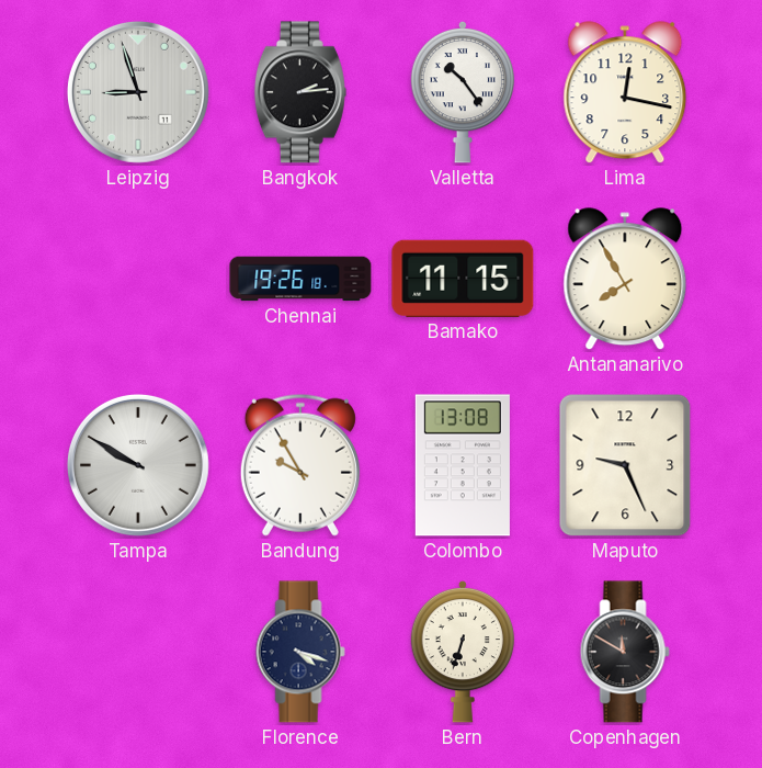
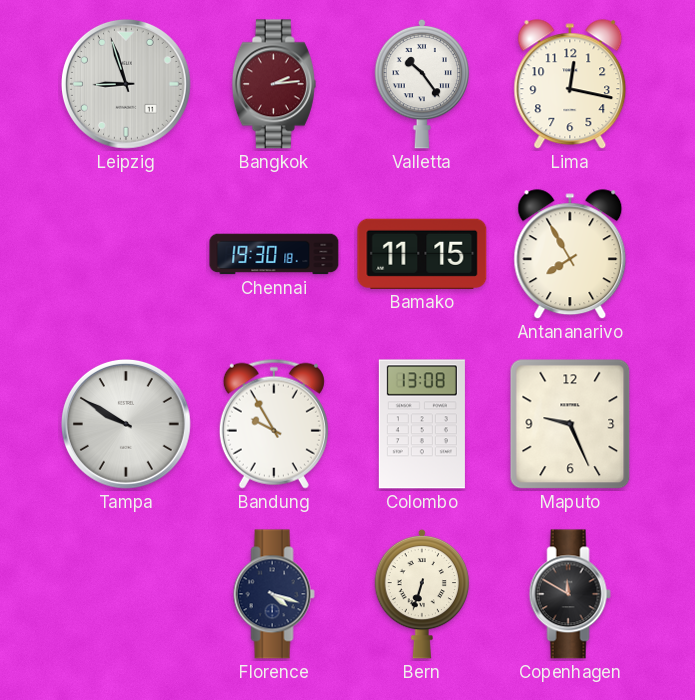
Bangkok dial: black -> burgundy (274, 84)
Chennai: 19:26 -> 19:30 (274, 254)
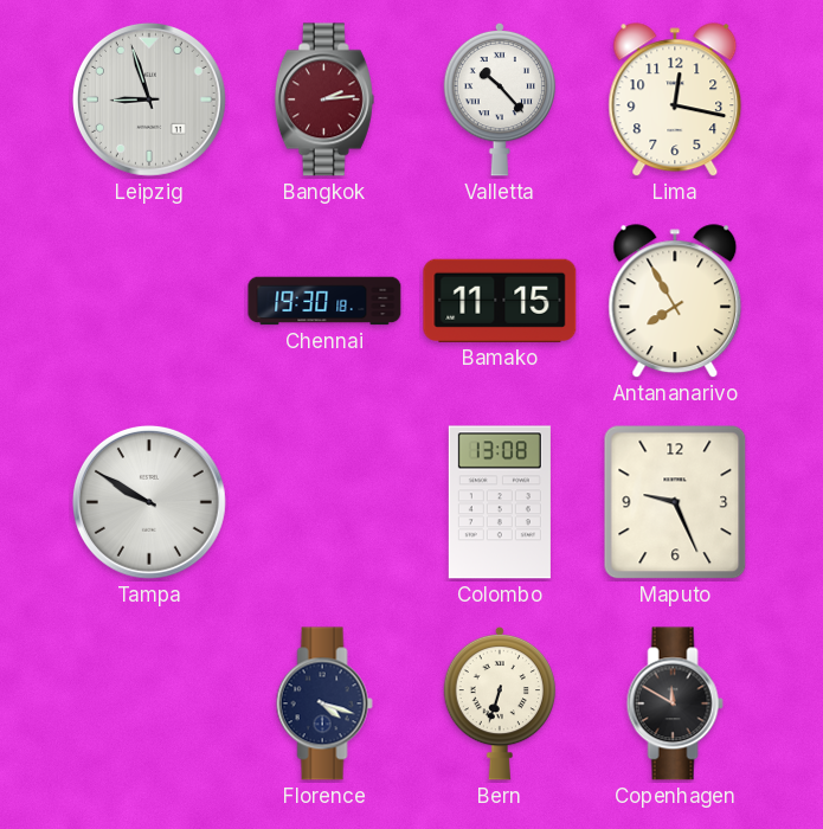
Valletta: 10:24 -> 10:23 (500, 99)
Bandung: 9:55 -> none (274, 424)
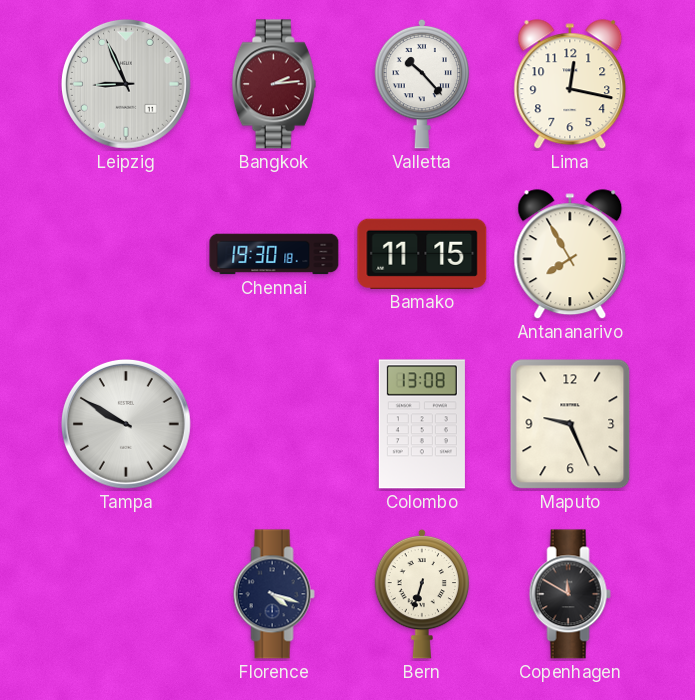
Leipzig: 8:57 -> 8:56 (126, 84)
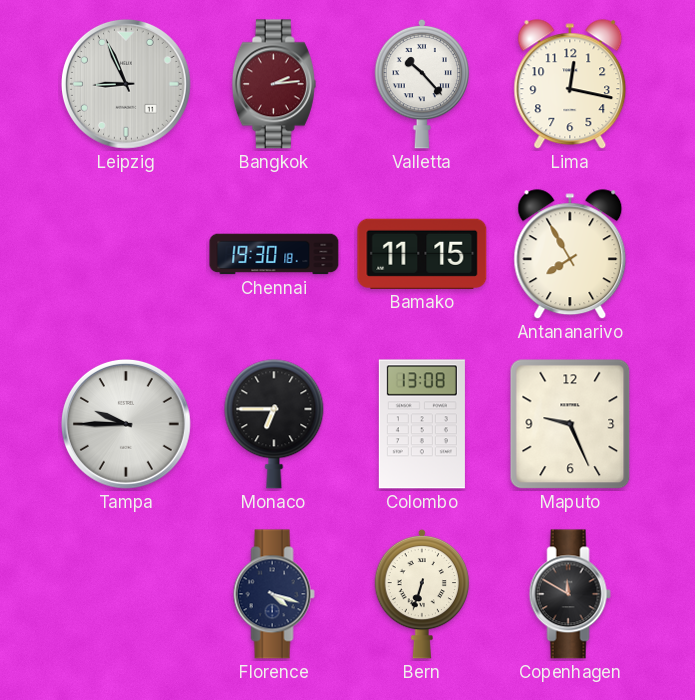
Tampa: 9:50 -> 9:45 (126, 424)
Monaco: none -> 6:45 (274, 424)
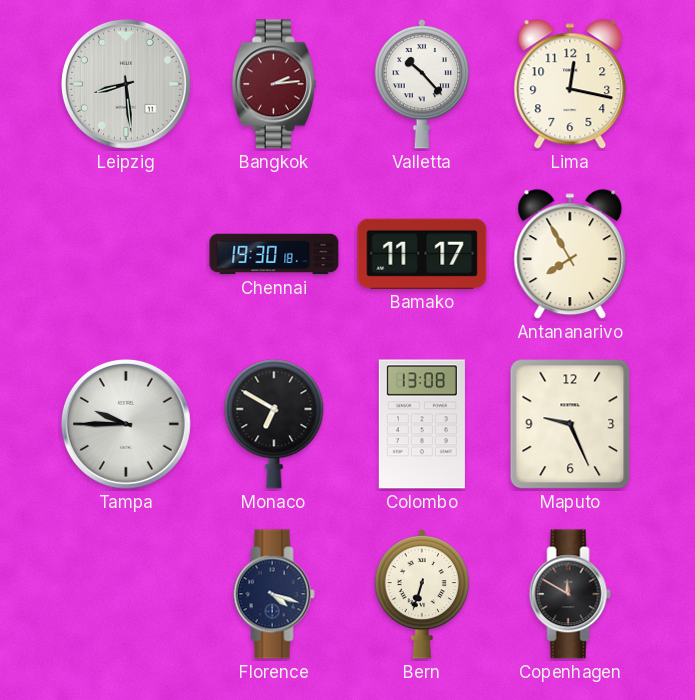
Leipzig: 8:56 -> 8:29 (126, 84)
Bamako: 11:15 -> 11:17 (422, 254)
Monaco: 6:45 -> 6:50 (274, 424)
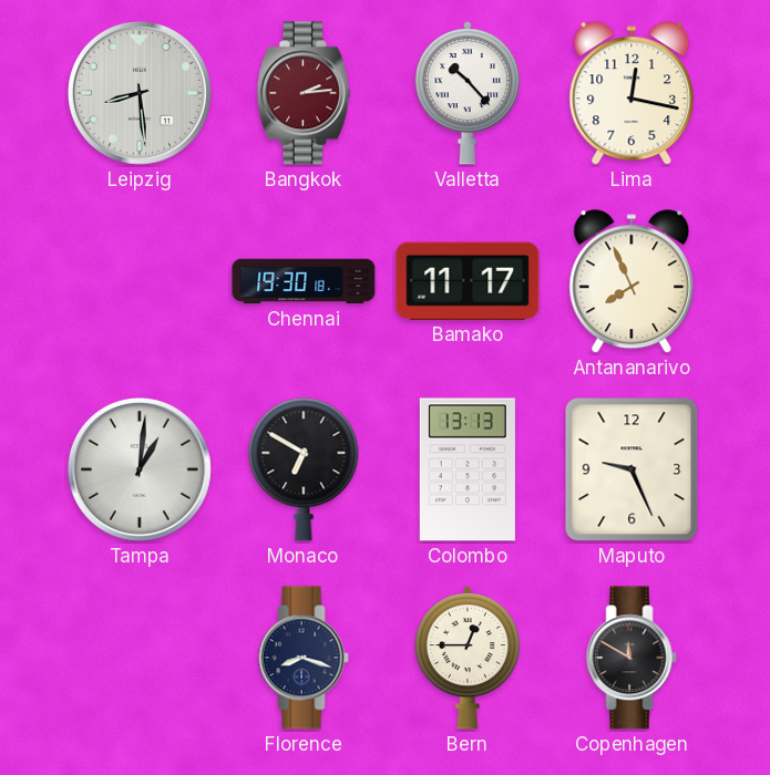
Antananarivo: 7:55 -> 7:56 (632, 282)
Tampa: 9:45 -> 1:01 (140, 469)
Colombo: 13:08 -> 13:13 (468, 469)
Florence: 4:18 -> 8:18 (304, 658)
Bern: 6:33 -> 12:45 (468, 658)
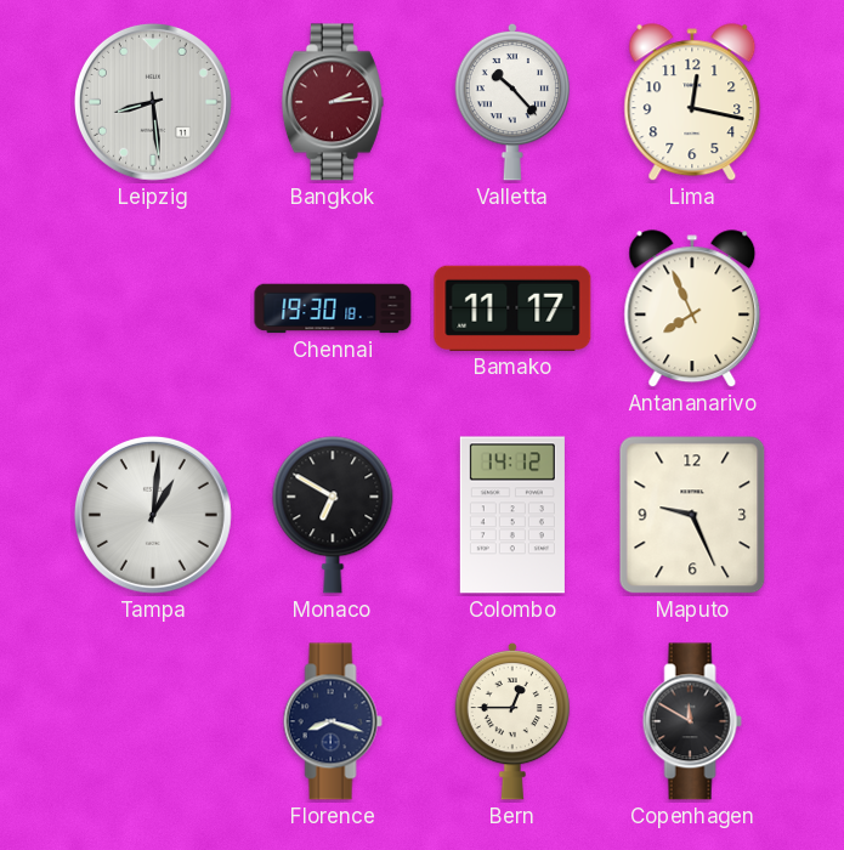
Colombo: 13:13 -> 14:12 (512, 515)
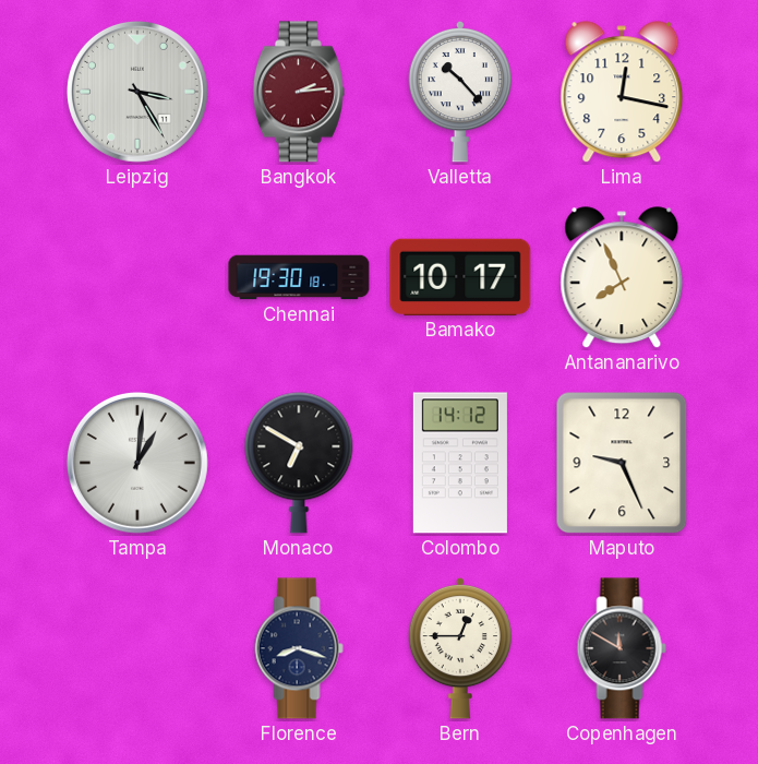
Leipzig: 8:29 -> 3:25 (137, 92)
Bamako: 11:17 -> 10:17 (460, 277)
